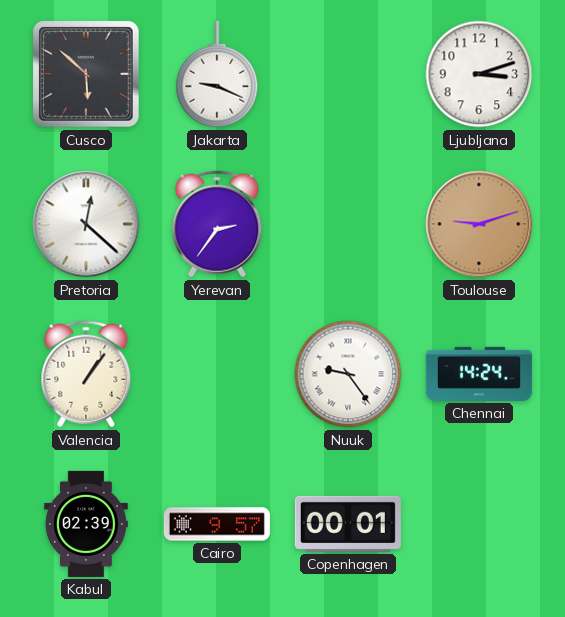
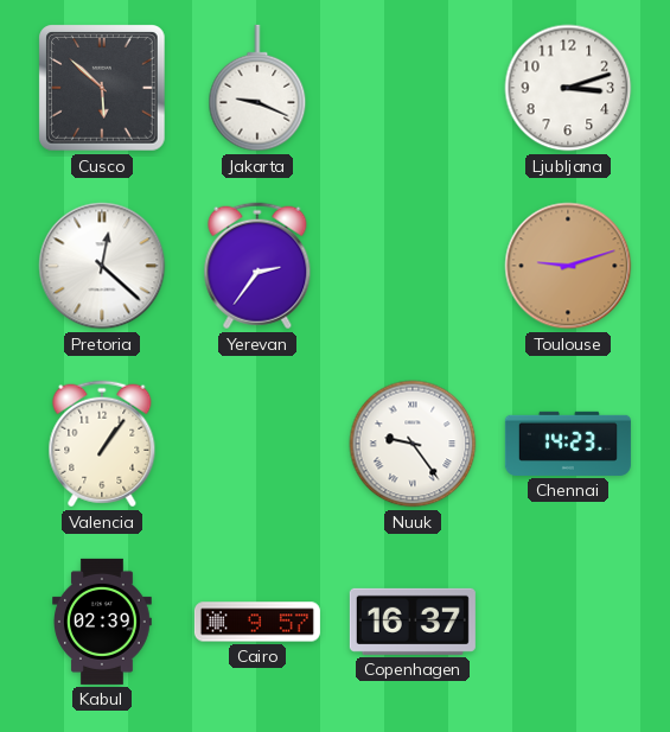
Chennai: 14:24 -> 14:23 (568, 444)
Copenhagen: 00:01 -> 16:37 (413, 622)
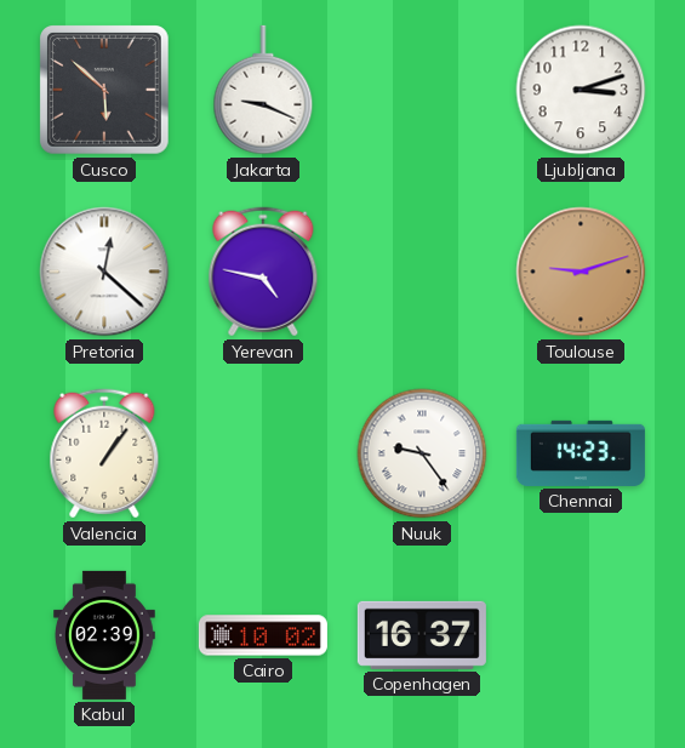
Yerevan: 2:36 -> 4:47 (263, 272)
Cairo: 9:57 -> 10:02 (263, 635)
